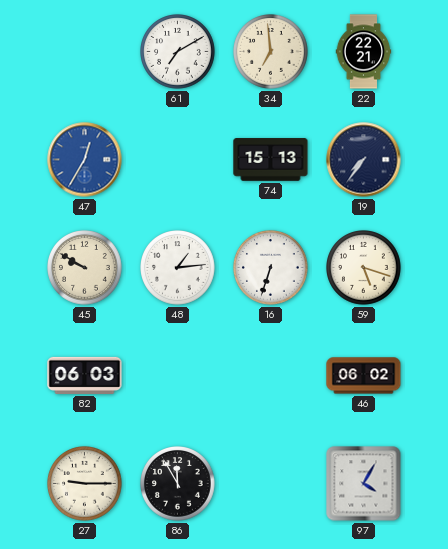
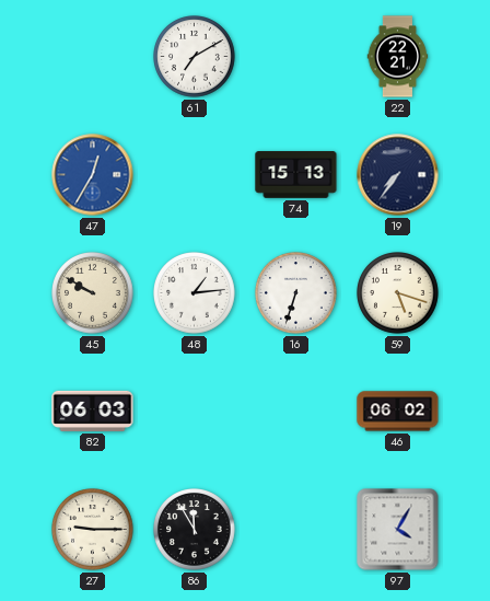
34: 6:59 -> none (271, 52)
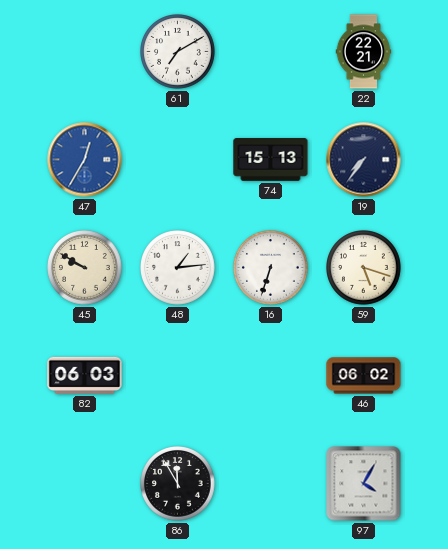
27: 9:15 -> none (93, 530)
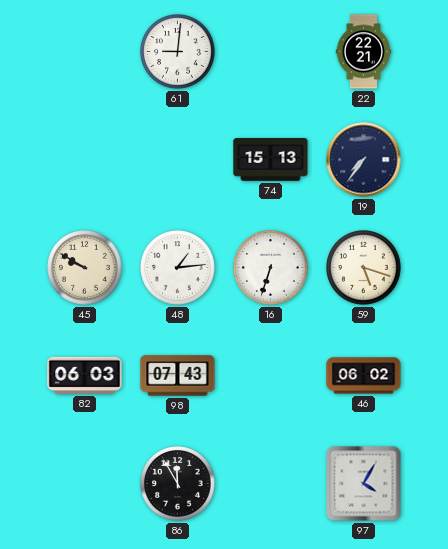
61: 7:10 -> 9:01 (178, 52)
47: 12:35 -> none (85, 160)
98: none -> 07:43 (178, 376)
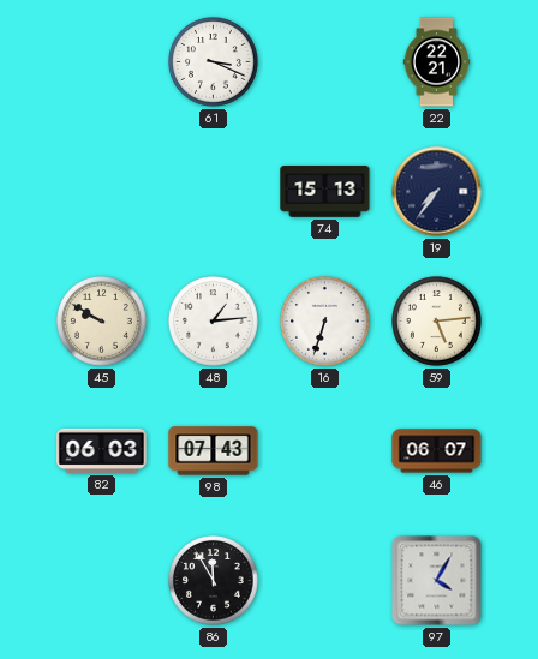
61: 9:01 -> 3:19 (214, 62)
59: 5:18 -> 5:14 (437, 322)
46: 06:02 -> 06:07 (437, 451)
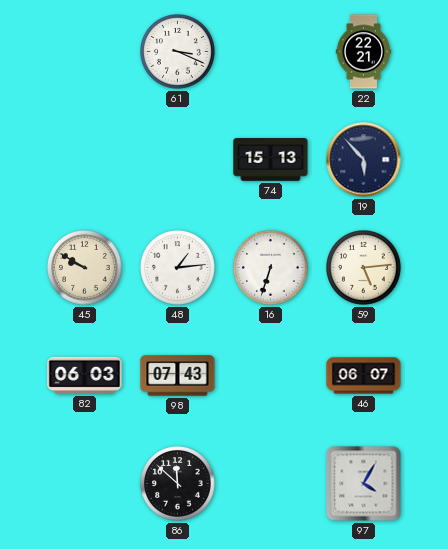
19: 7:36 -> 5:53 (364, 160)
86: 11:55 -> 11:52 (178, 484)
